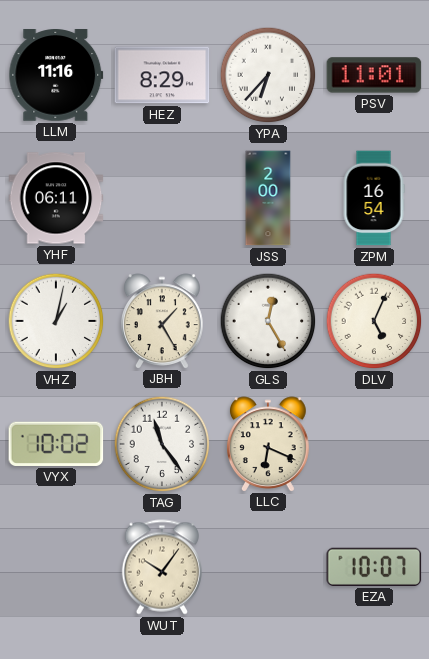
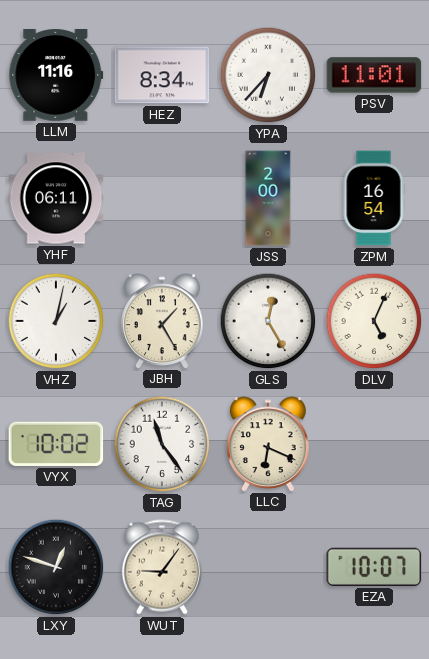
HEZ: 8:29 -> 8:34 (162, 75)
LXY: none -> 12:48 (56, 567)
WUT: 10:06 -> 9:06 (161, 567)
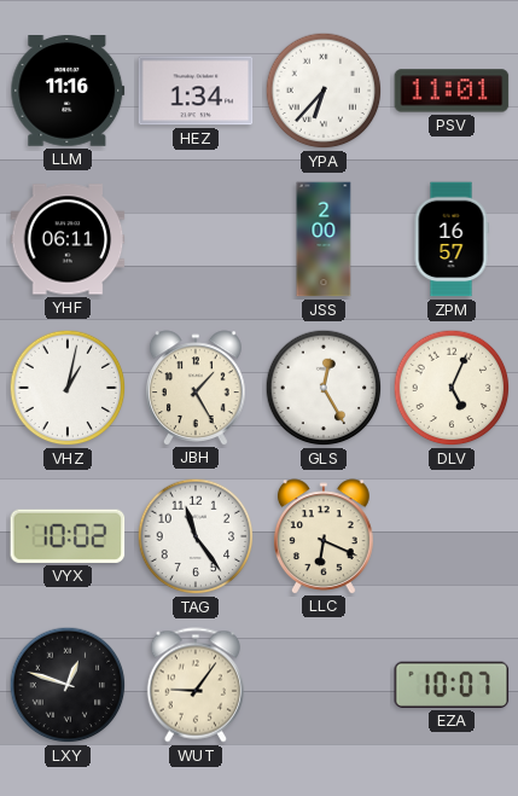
HEZ: 8:34 -> 1:34 (196, 91)
ZPM: 16:54 -> 16:57 (452, 239)
